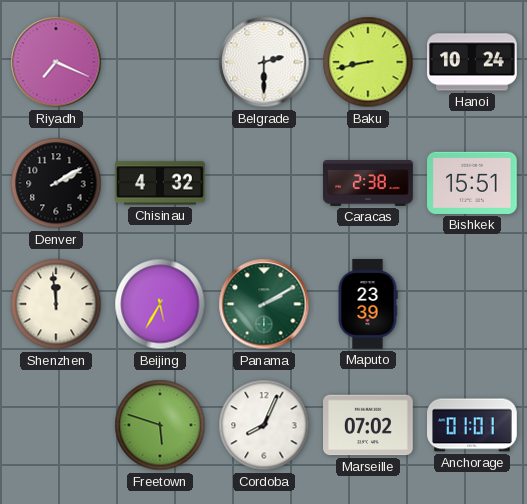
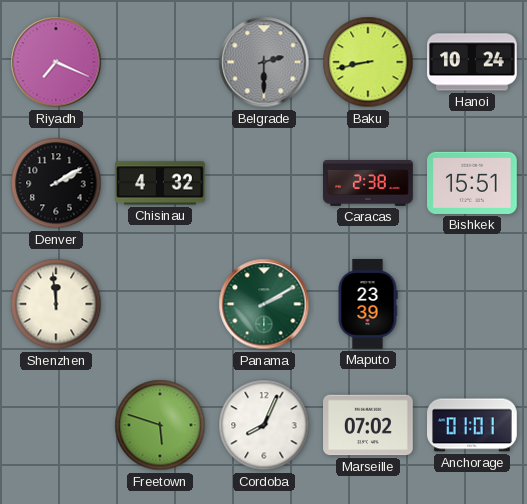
Belgrade dial: white -> grey (264, 62)
Beijing: 5:35 -> none (160, 304)
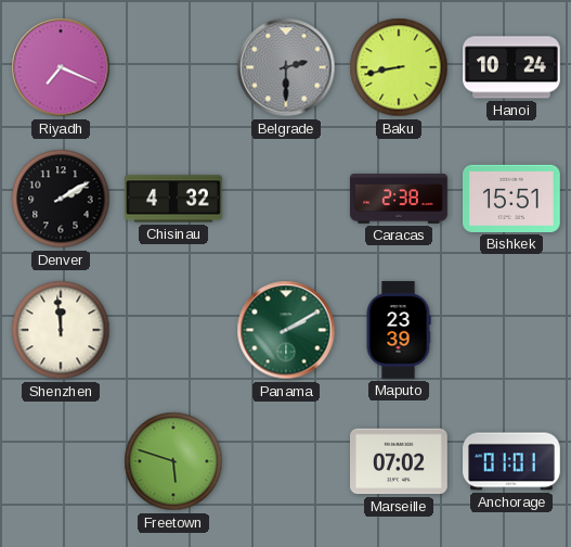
Cordoba: 8:04 -> none (264, 425)
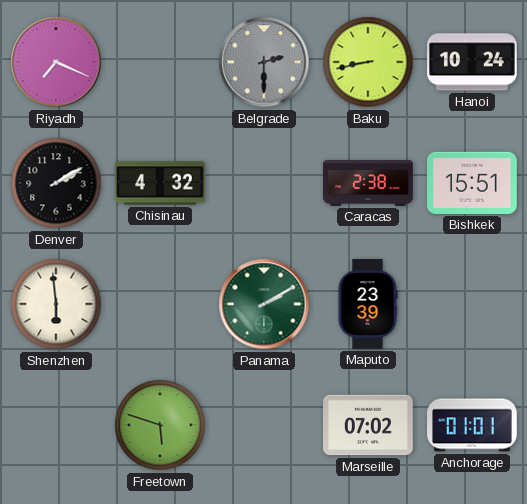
Shenzhen: 11:59 -> 5:59 (56, 304)
